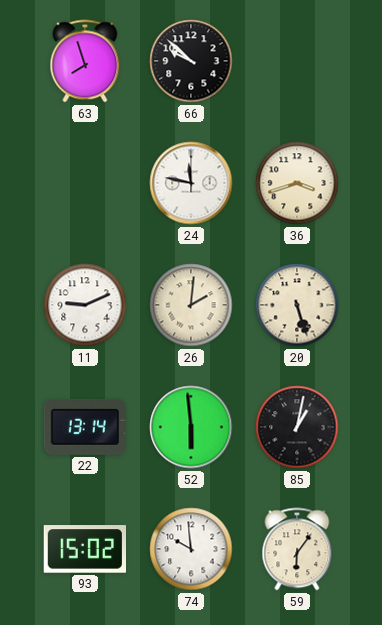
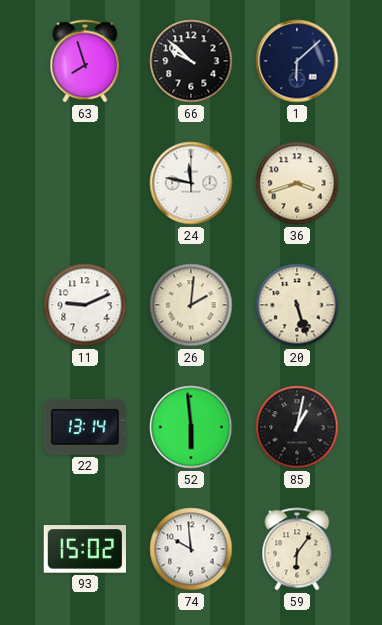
1: none -> 6:08 (297, 61)
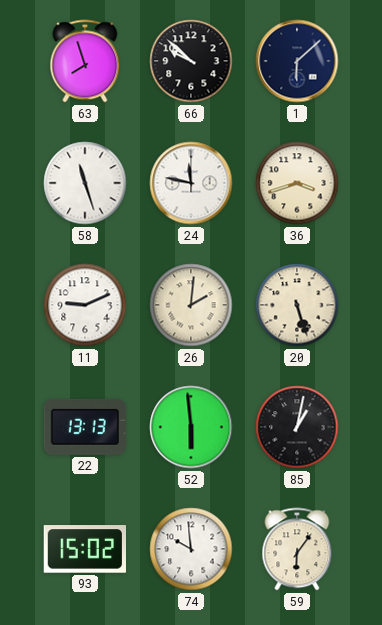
58: none -> 11:27 (85, 183)
22: 13:14 -> 13:13 (84, 427)
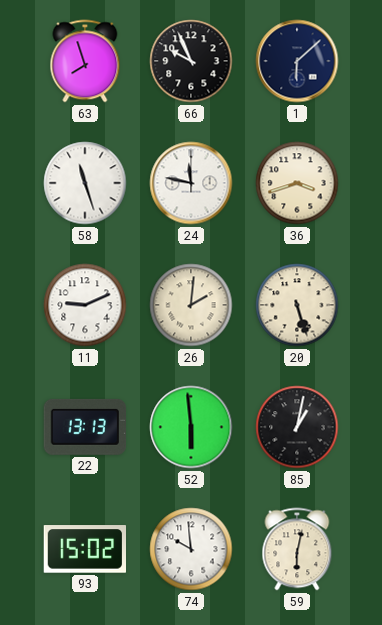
66: 9:52 -> 9:56 (191, 61)
59: 6:06 -> 6:02 (297, 549)
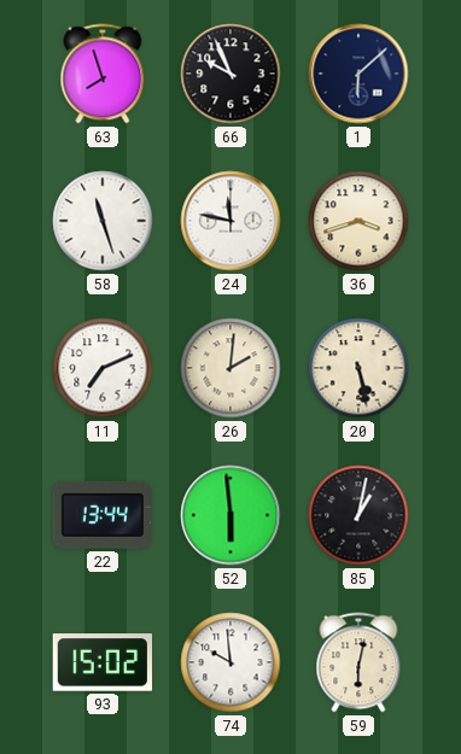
11: 9:11 -> 7:11 (103, 368)
20: 5:27 -> 5:28 (358, 368)
22: 13:13 -> 13:44 (101, 515)
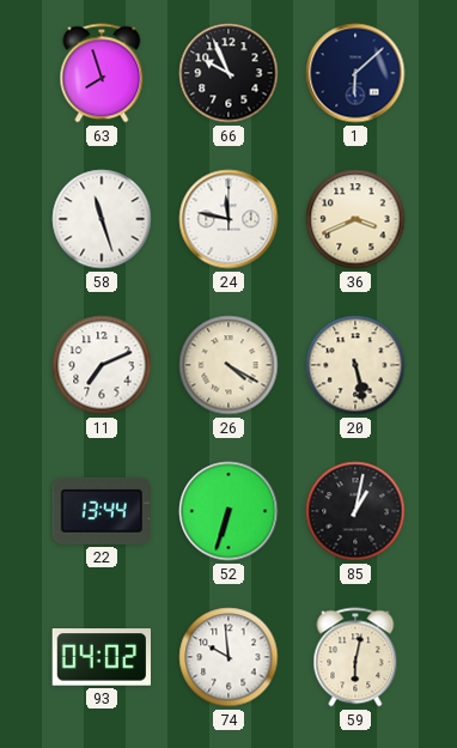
36: 3:42 -> 3:41 (355, 219)
26: 2:01 -> 4:20 (228, 365)
52: 5:59 -> 6:33 (228, 511)
93: 15:02 -> 04:02 (100, 657)
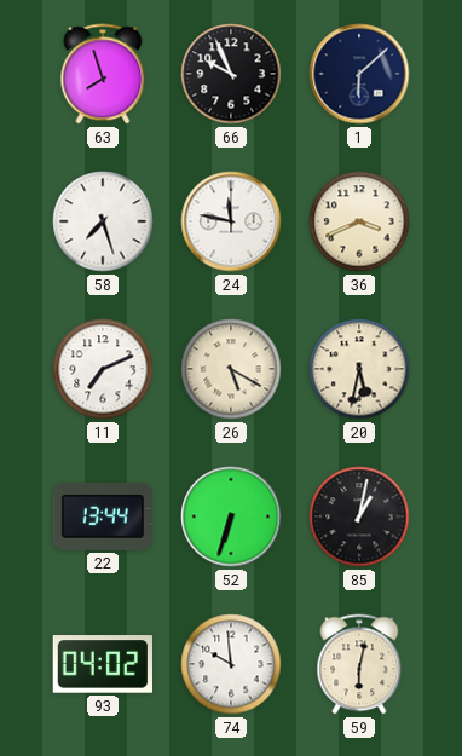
58: 11:27 -> 7:27 (103, 221)
26: 4:20 -> 5:20 (231, 369)
20: 5:28 -> 5:32 (359, 369)
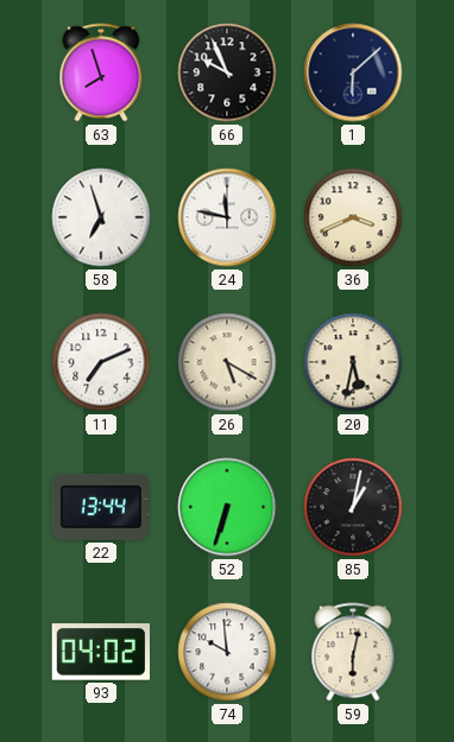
58: 7:27 -> 6:57 (101, 217)
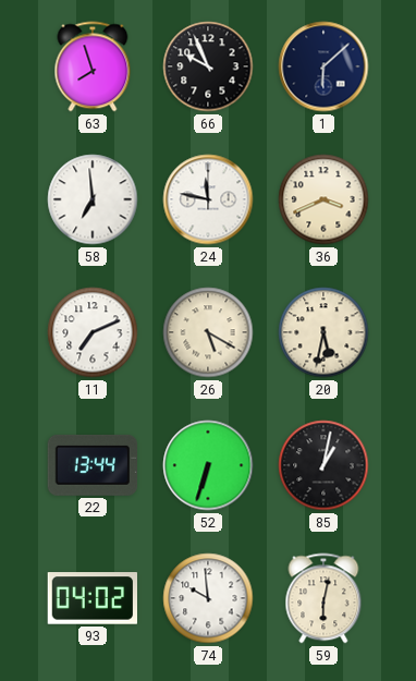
58: 6:57 -> 6:59 (93, 199)
